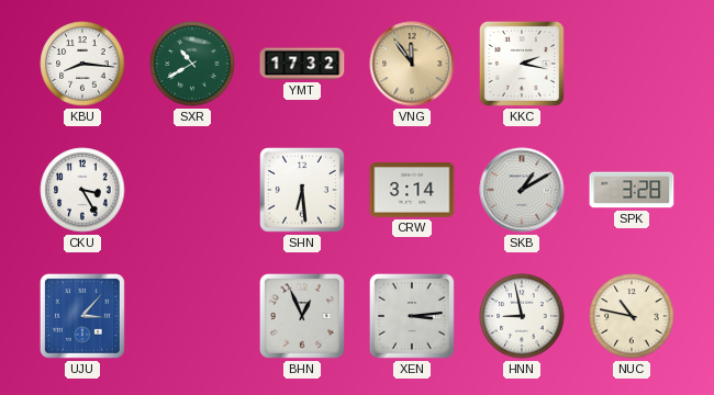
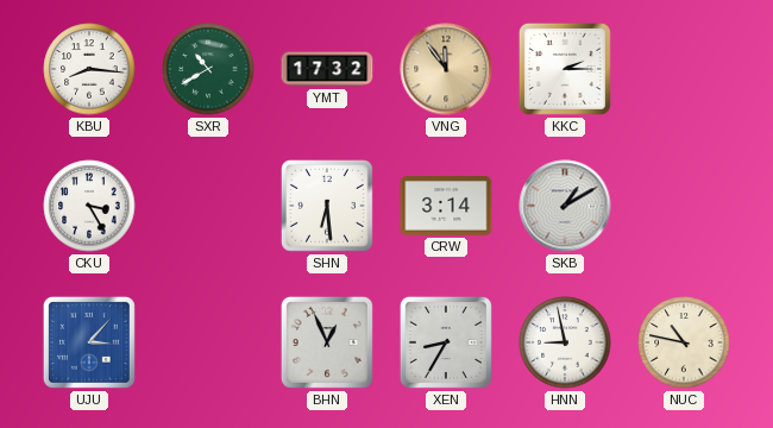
KKC: 2:17 -> 2:15 (565, 69)
SPK: 3:28 -> none (632, 190)
XEN: 3:14 -> 8:35 (446, 342)
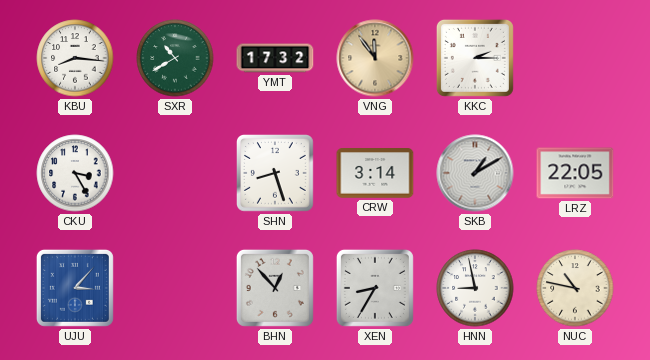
SHN: 6:29 -> 8:27 (276, 174)
LRZ: none -> 22:05 (575, 173)
BHN: 12:56 -> 12:53 (275, 288)
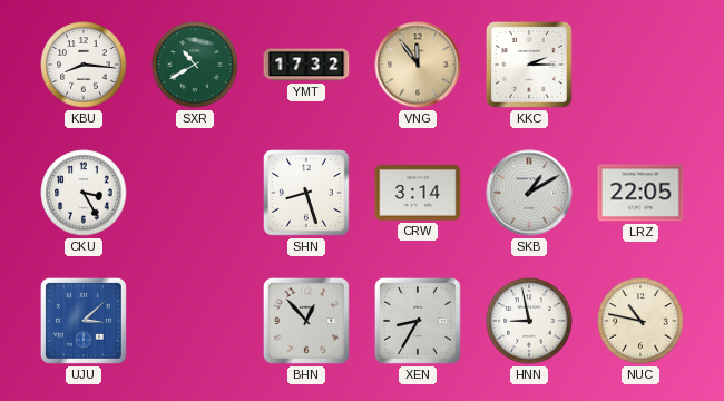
UJU: 3:07 -> 3:08 (84, 321)
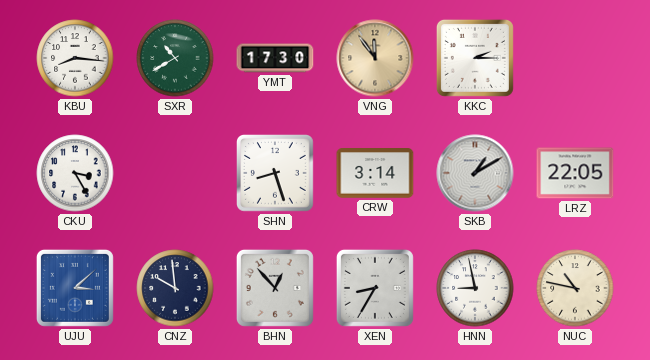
YMT: 17:32 -> 17:30 (275, 58)
CNZ: none -> 9:59 (175, 288)
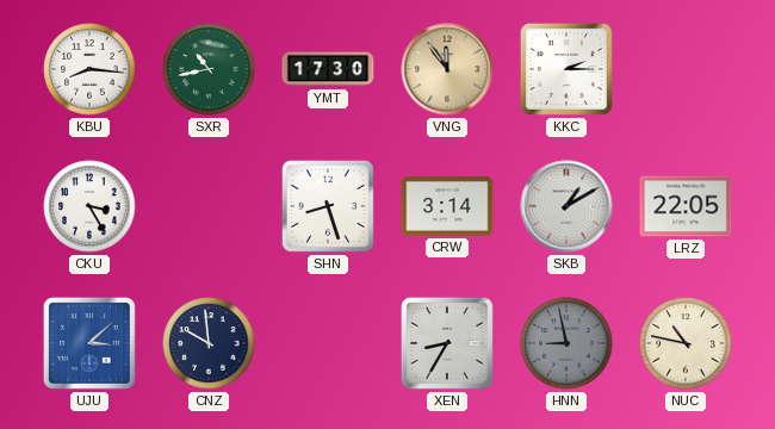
SXR: 10:40 -> 10:43 (209, 69)
BHN: 12:53 -> none (275, 288)
HNN dial: white -> grey (566, 343)
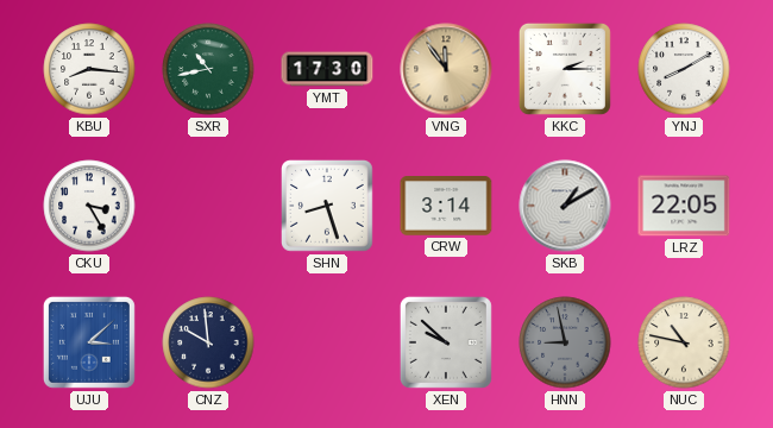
YNJ: none -> 8:10 (684, 69)
XEN: 8:35 -> 9:52 (446, 342)
